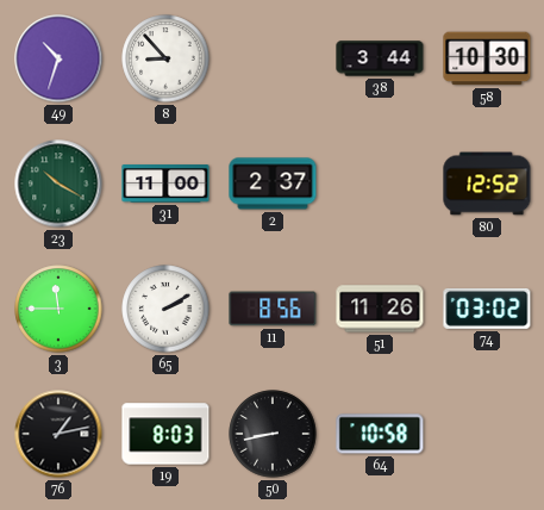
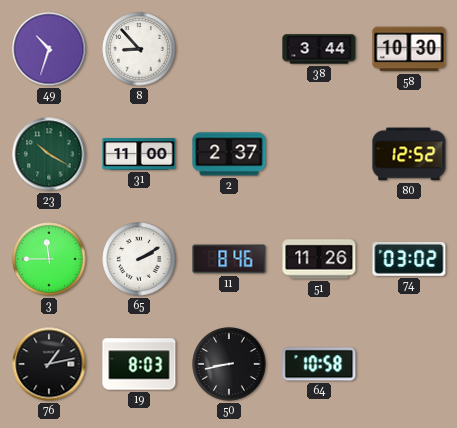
11: 8:56 -> 8:46 (229, 259)
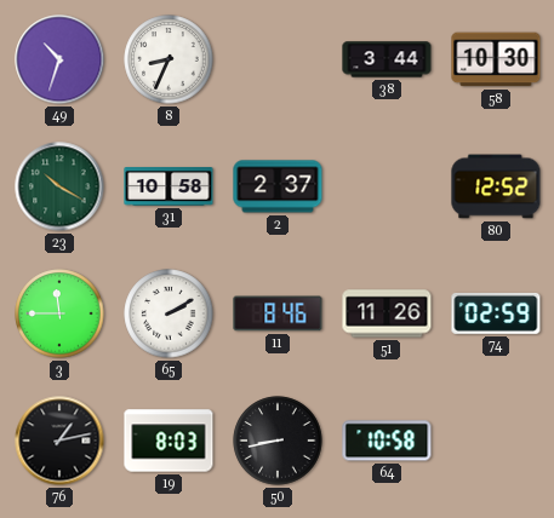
8: 8:53 -> 8:34 (169, 59)
31: 11:00 -> 10:58 (169, 186)
74: 03:02 -> 02:59 (496, 313)
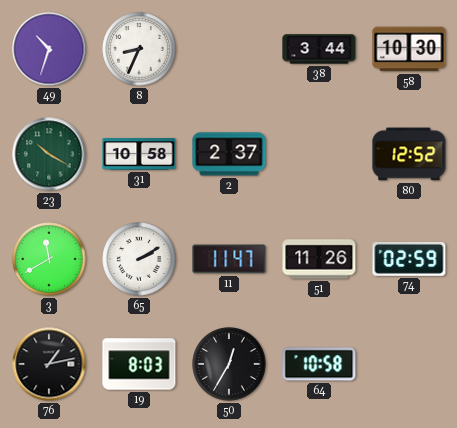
3: 11:45 -> 11:40 (49, 259)
11: 8:46 -> 11:47 (229, 259)
50: 8:43 -> 12:35 (229, 364)
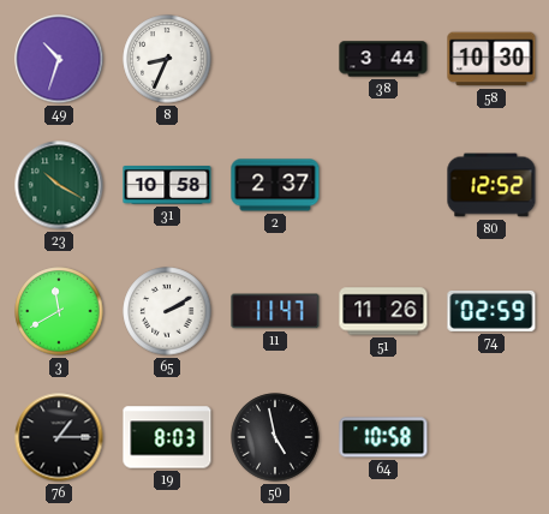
76: 1:13 -> 1:15 (59, 437)
50: 12:35 -> 4:58 (275, 437)
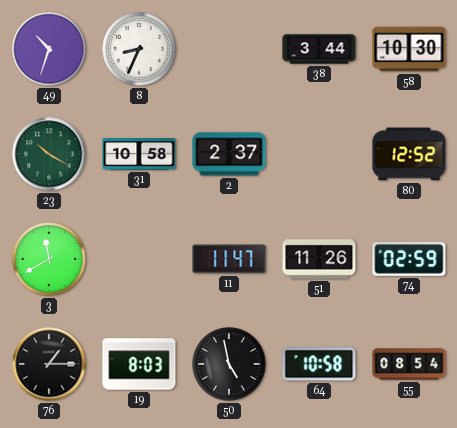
65: 2:10 -> none (167, 311)
55: none -> 08:54 (409, 364)
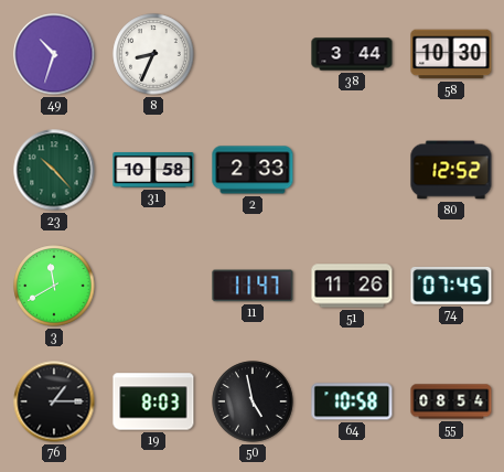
23: 10:20 -> 10:23 (54, 170)
2: 2:37 -> 2:33 (253, 170)
74: 02:59 -> 07:45 (451, 286)
